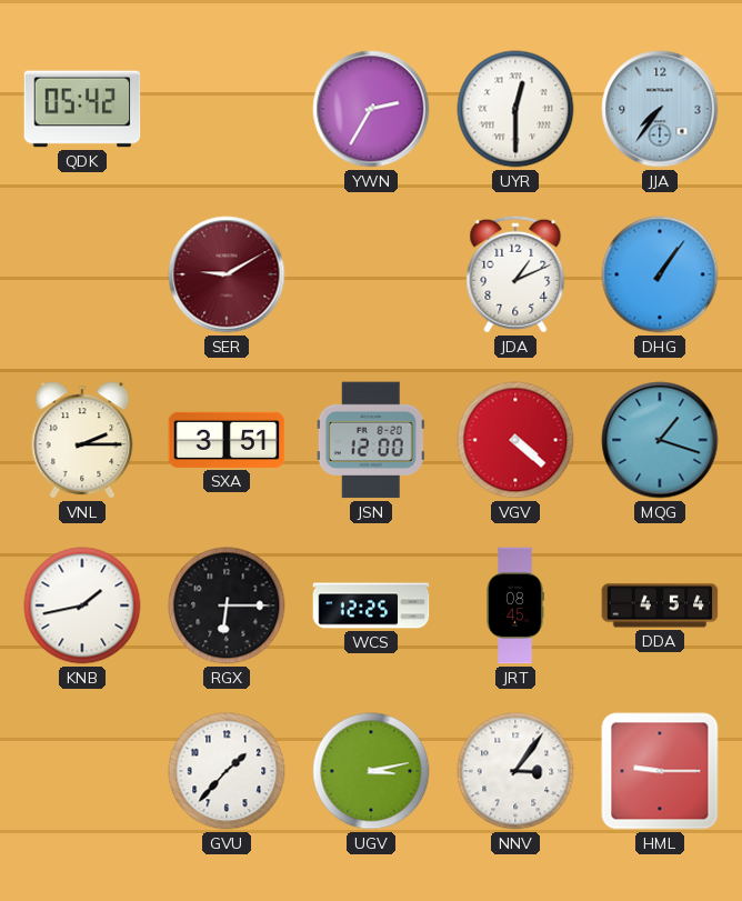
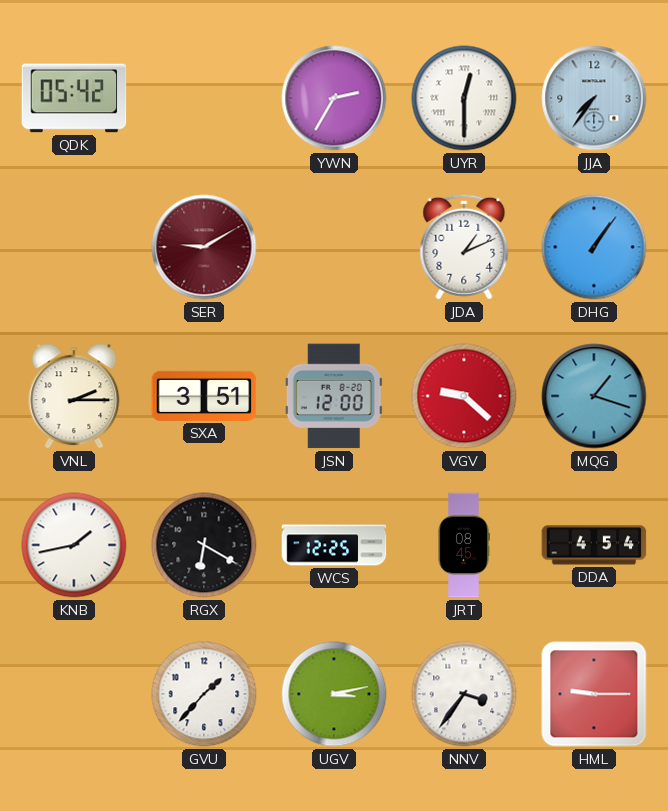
VGV: 4:22 -> 9:22 (464, 396)
RGX: 6:15 -> 6:20 (204, 545)
NNV: 3:06 -> 3:36 (464, 694)
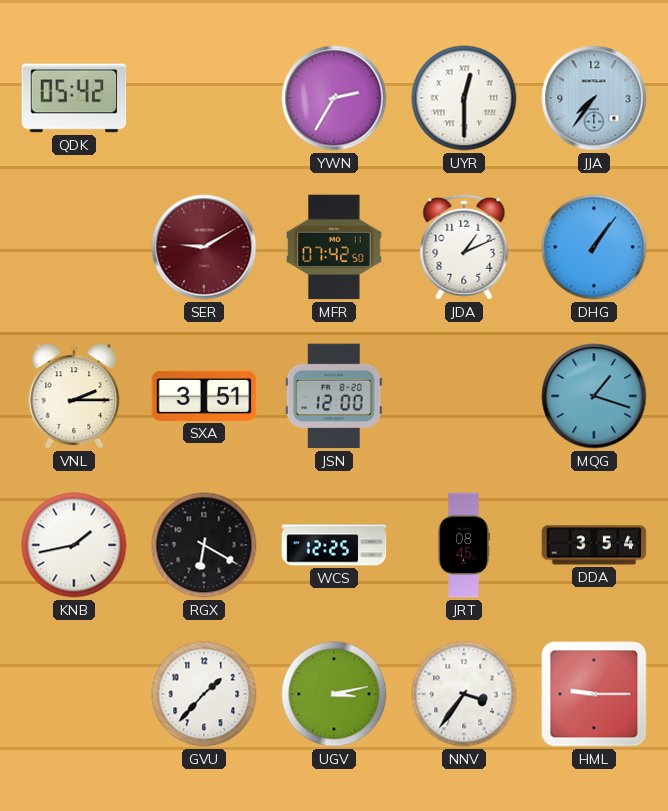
MFR: none -> 07:42 (334, 247)
VGV: 9:22 -> none (464, 396)
DDA: 4:54 -> 3:54 (594, 545)
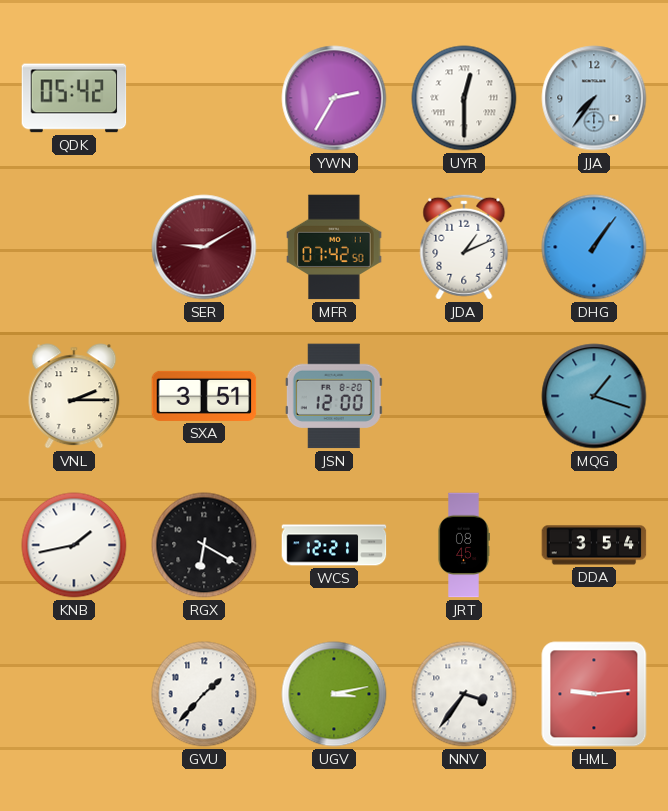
WCS: 12:25 -> 12:21 (334, 545)
HML: 9:15 -> 9:14 (594, 694)
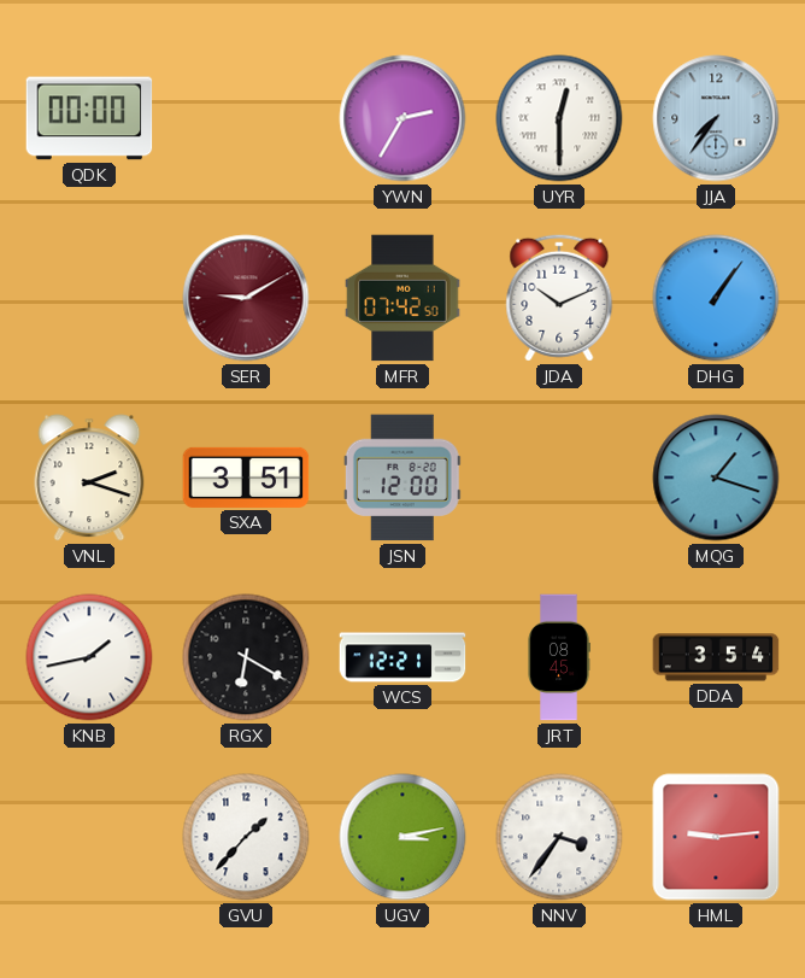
QDK: 05:42 -> 00:00 (89, 118)
JDA: 1:11 -> 10:11 (559, 298)
VNL: 2:15 -> 2:18 (89, 478)
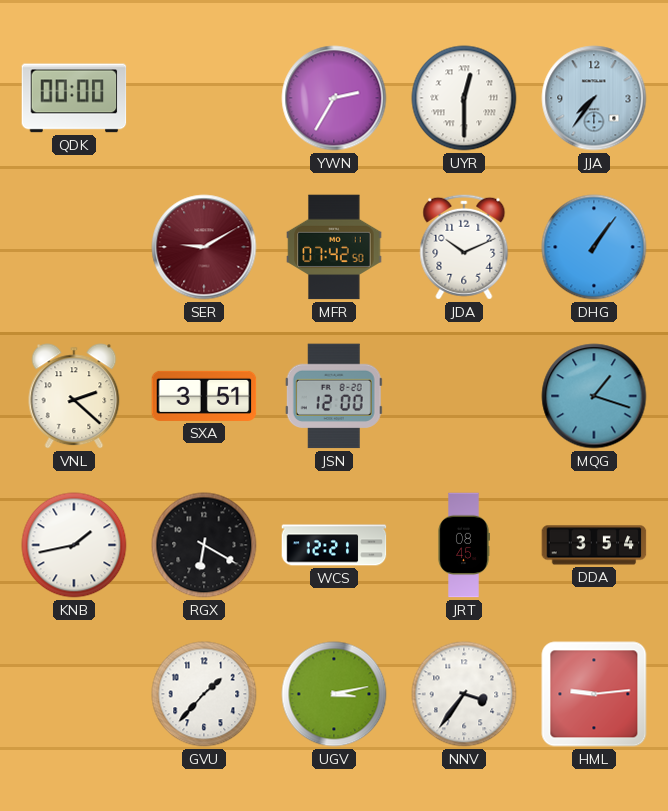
VNL: 2:18 -> 2:22 (74, 396)
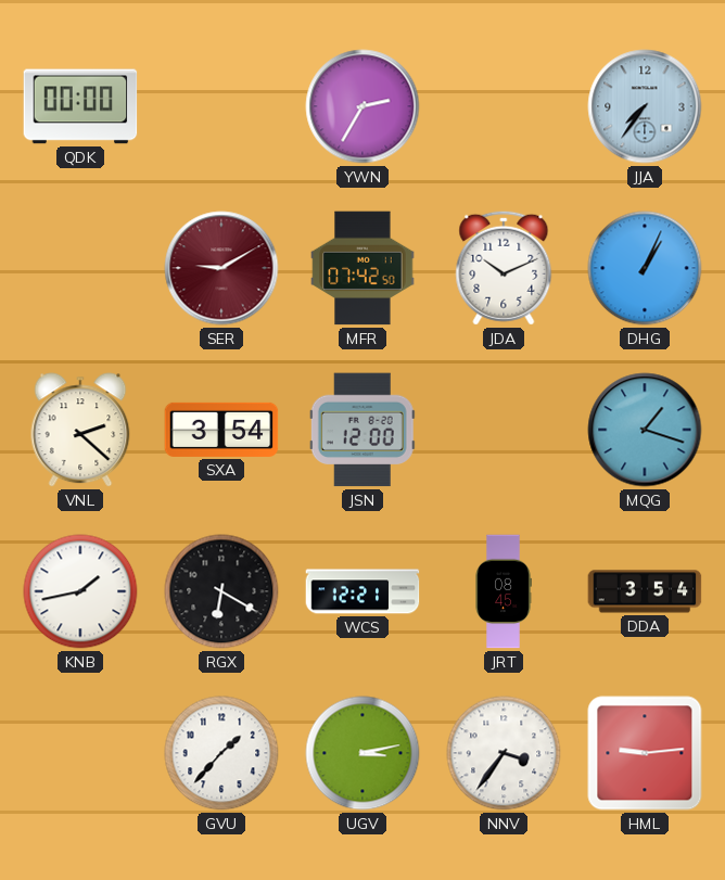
UYR: 12:30 -> none (464, 98)
DHG: 1:06 -> 1:04 (645, 268)
SXA: 3:51 -> 3:54 (221, 430)
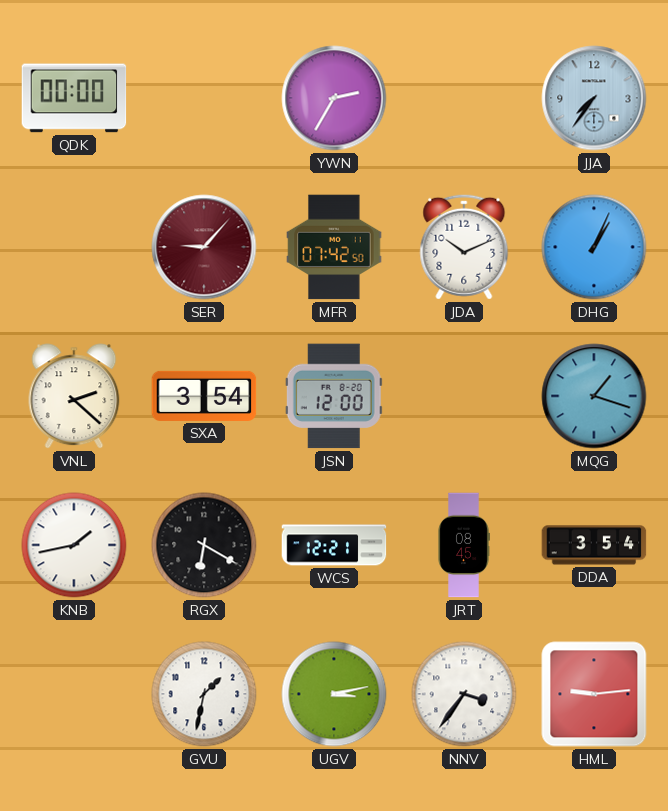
SER: 9:10 -> 9:07 (204, 247)
GVU: 1:37 -> 1:32 (204, 694)
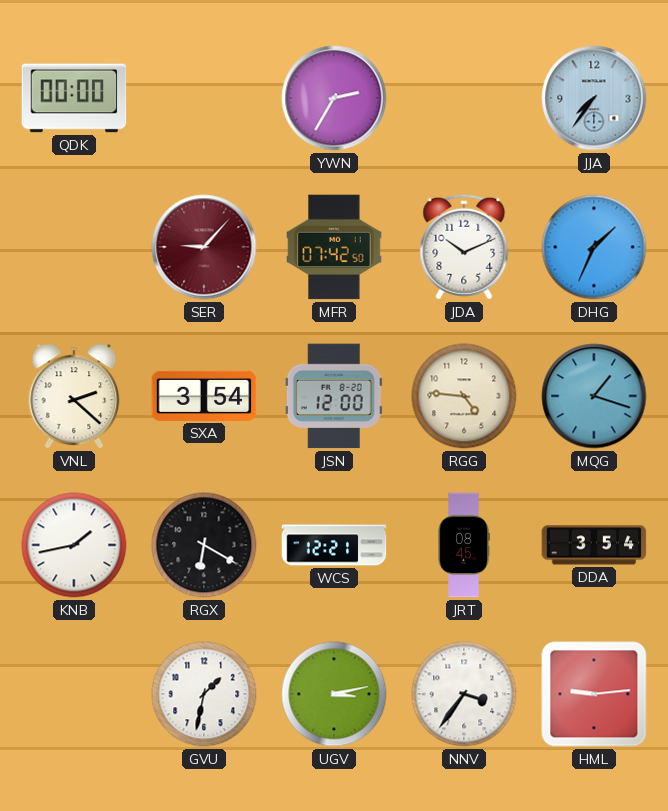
DHG: 1:04 -> 1:34 (594, 247)
RGG: none -> 4:46 (464, 396)
